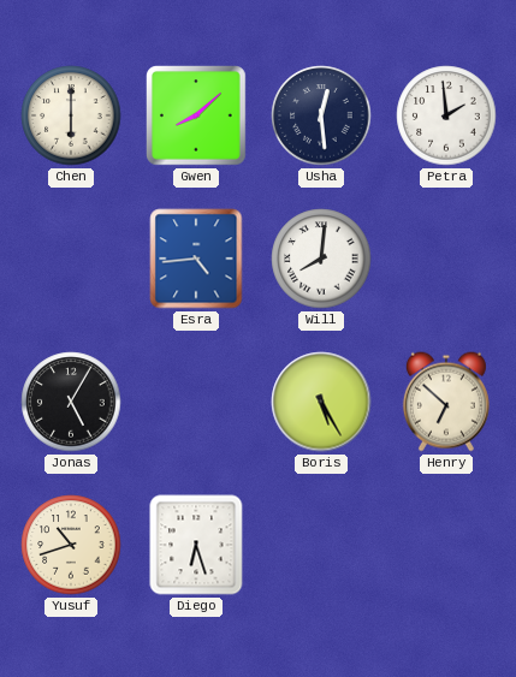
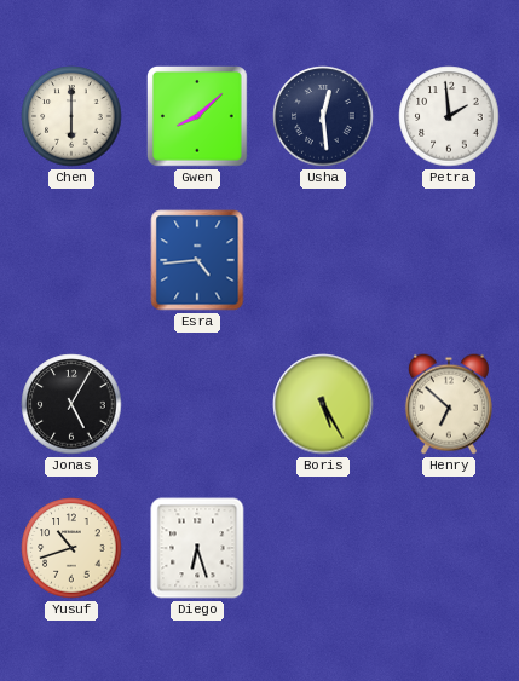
Will: 8:01 -> none (321, 259)
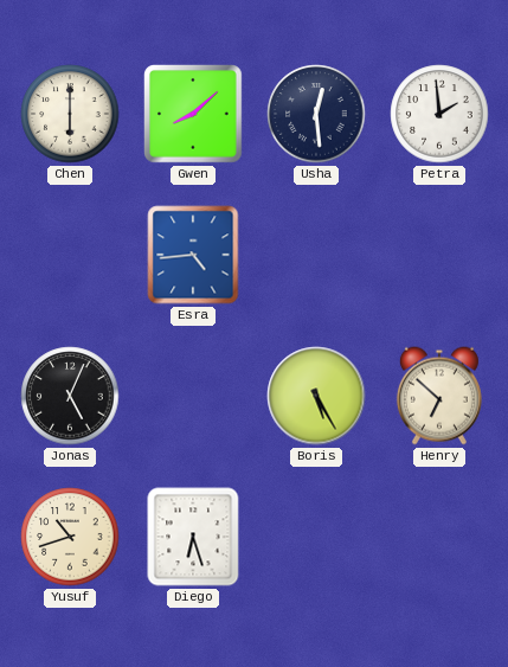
Jonas: 5:05 -> 5:04 (70, 396)
